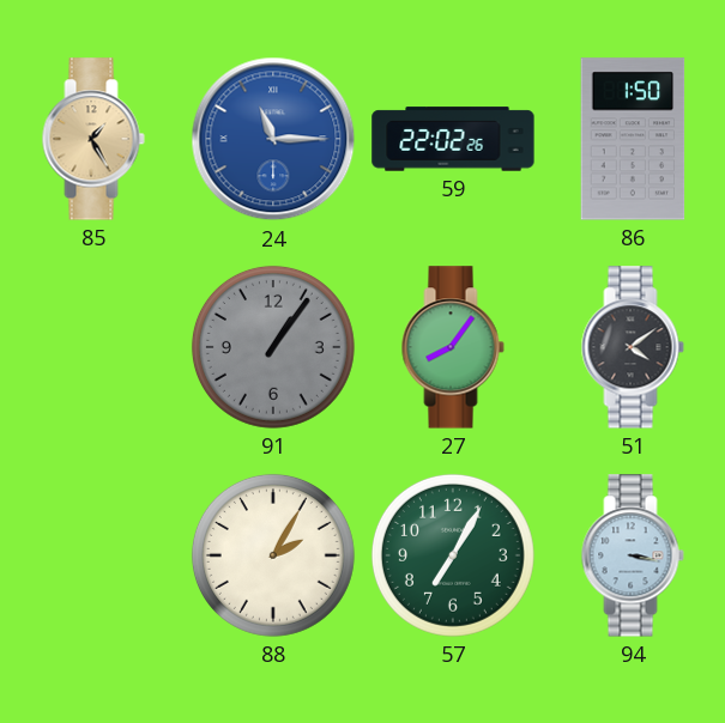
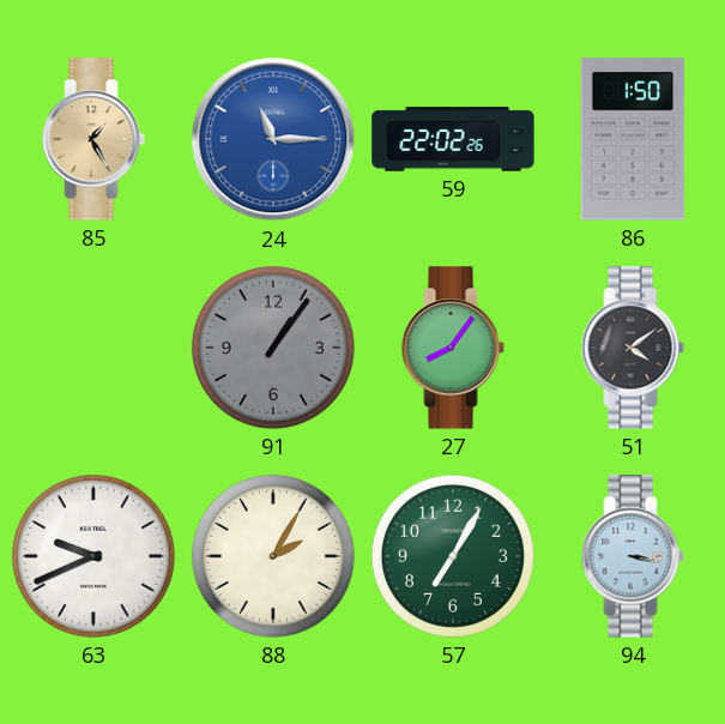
63: none -> 9:41 (93, 556)
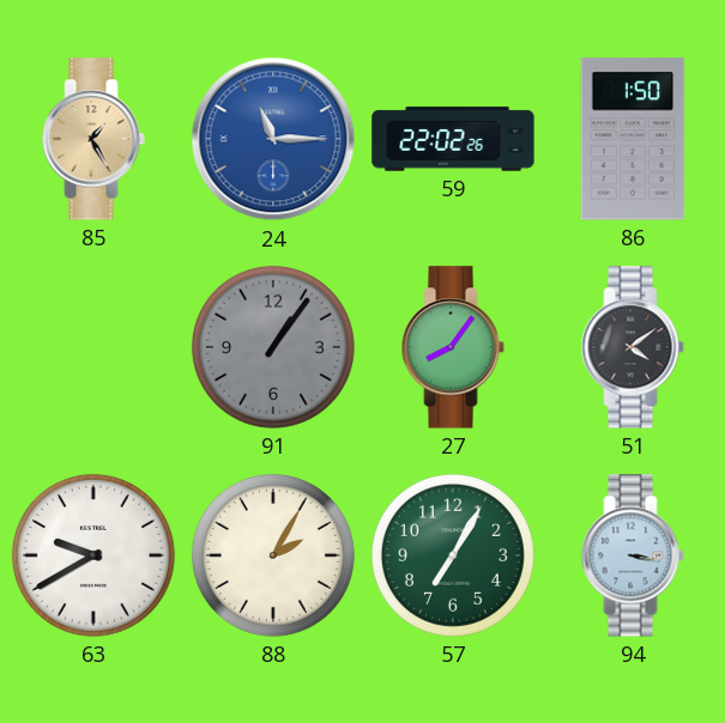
63: 9:41 -> 9:40 (93, 555)
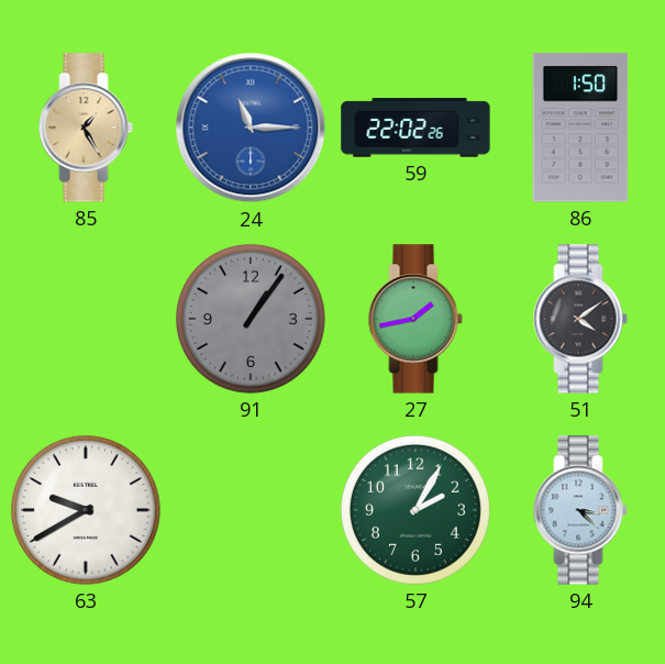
27: 8:06 -> 1:43 (415, 319)
88: 2:05 -> none (273, 555)
57: 7:05 -> 2:05 (415, 510)
94: 3:17 -> 3:22 (580, 510)
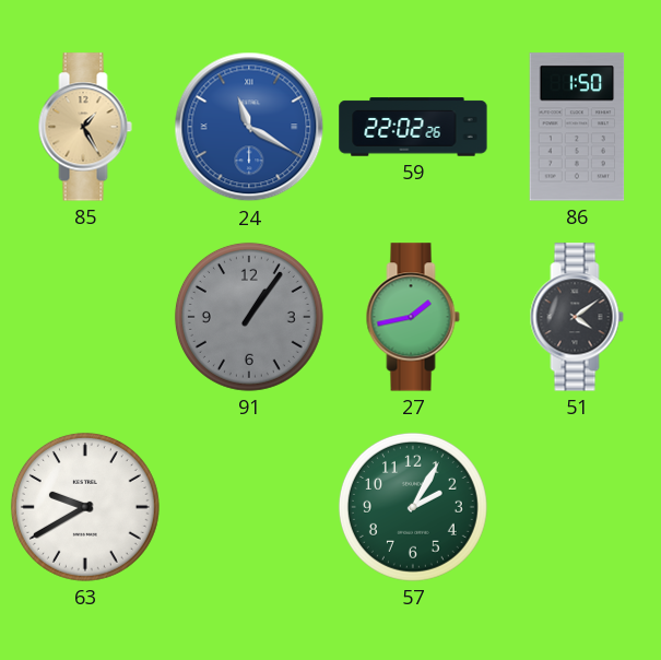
24: 11:15 -> 11:20 (249, 127)
94: 3:22 -> none (580, 510)
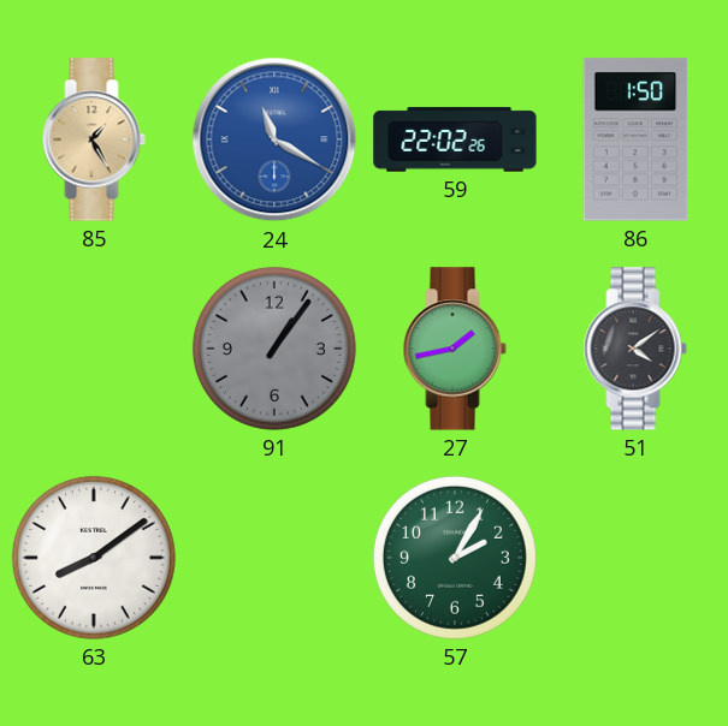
63: 9:40 -> 8:09 (94, 558)
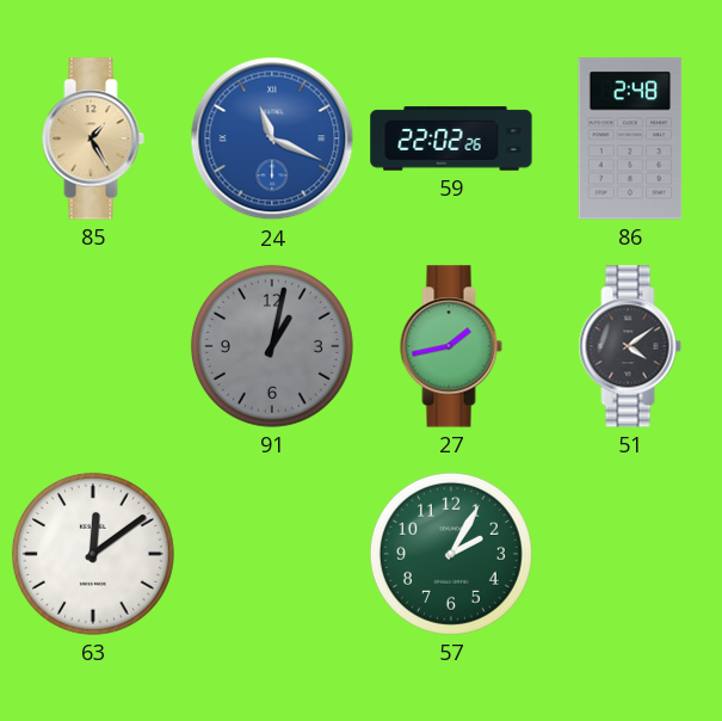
24: 11:20 -> 11:19 (272, 138)
86: 1:50 -> 2:48 (630, 138)
91: 1:06 -> 1:02 (272, 346)
63: 8:09 -> 12:09 (93, 554)
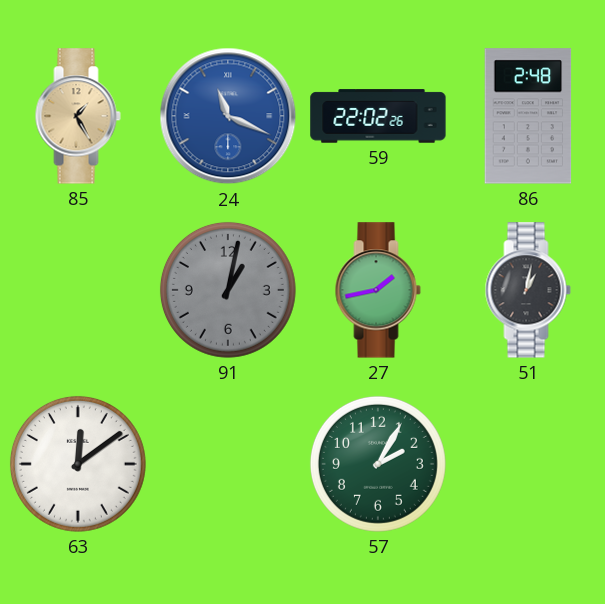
51: 4:09 -> 1:02 (528, 290)
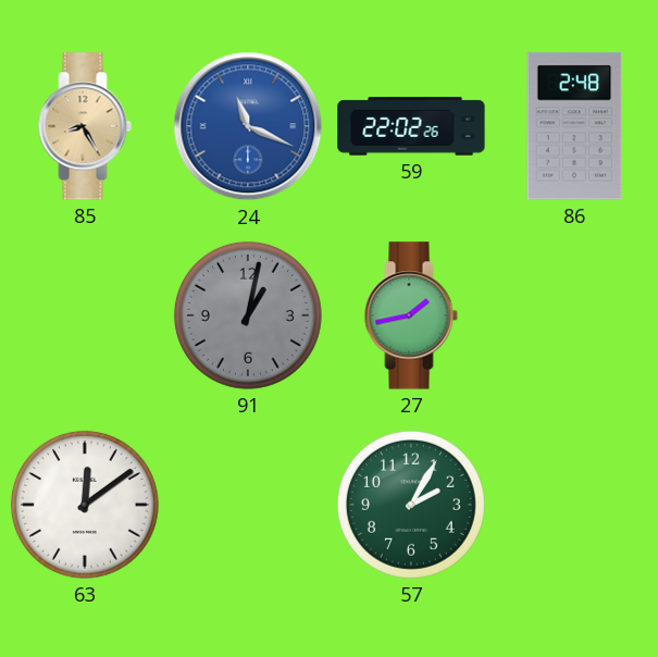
85: 1:25 -> 8:25 (85, 126)
51: 1:02 -> none (528, 290)
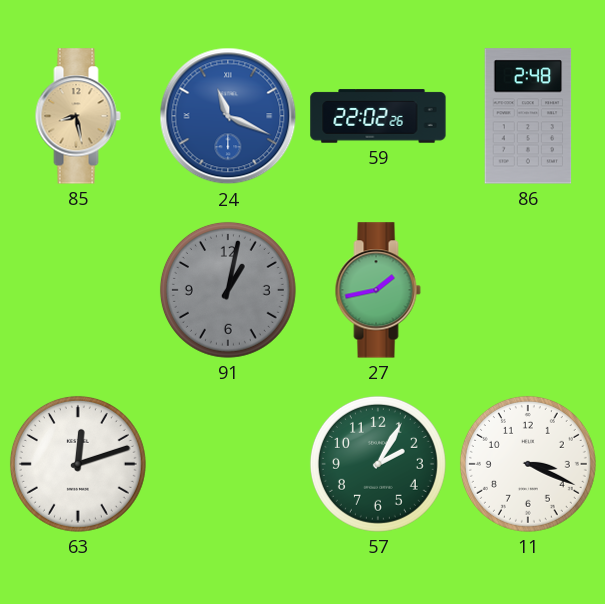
85: 8:25 -> 8:28 (78, 116)
63: 12:09 -> 12:12 (78, 464)
11: none -> 3:19 (528, 464)
